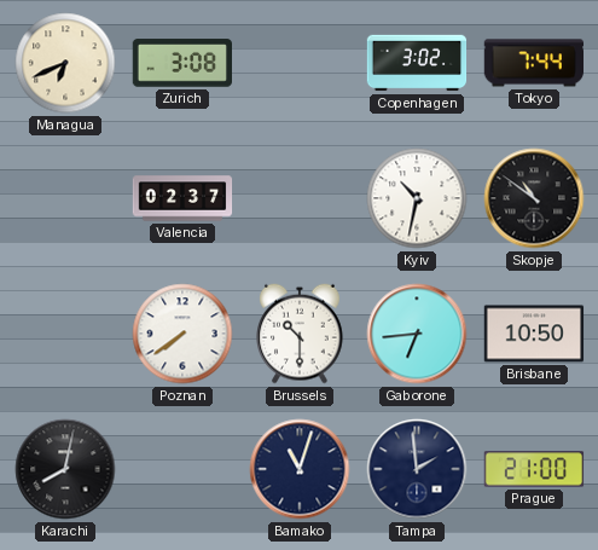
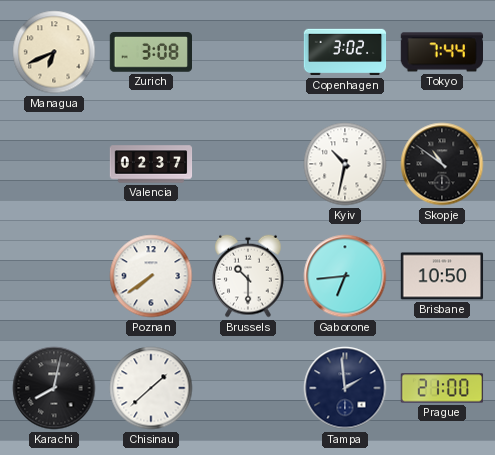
Chisinau: none -> 1:38 (151, 388)
Bamako: 11:03 -> none (300, 469)
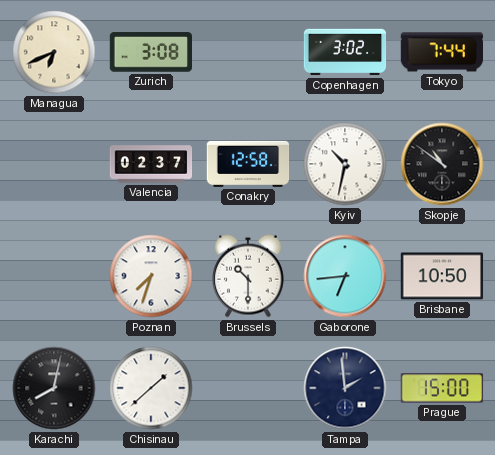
Conakry: none -> 12:58 (248, 164)
Poznan: 7:39 -> 7:33 (151, 276)
Prague: 21:00 -> 15:00 (442, 388)
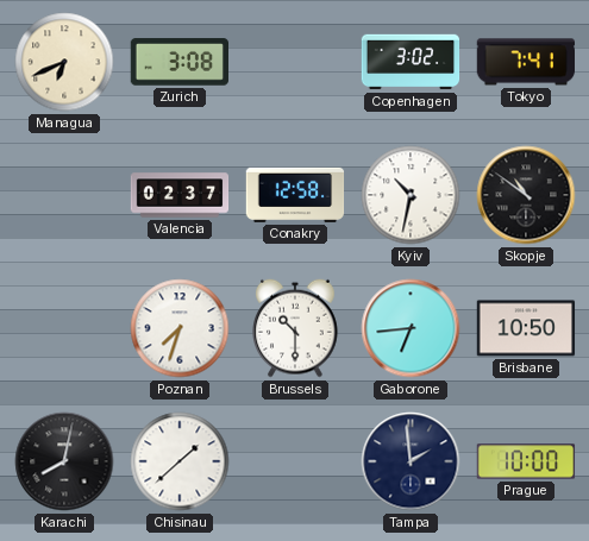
Tokyo: 7:44 -> 7:41 (525, 62)
Prague: 15:00 -> 10:00 (526, 461)
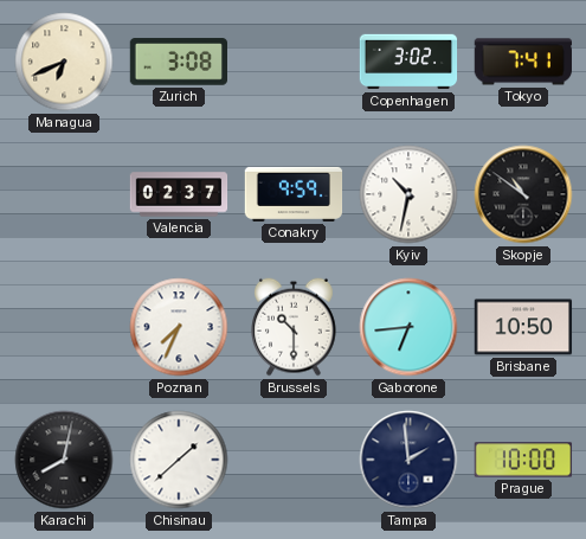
Conakry: 12:58 -> 9:59 (294, 194)
Poznan: 7:33 -> 7:34 (179, 327)
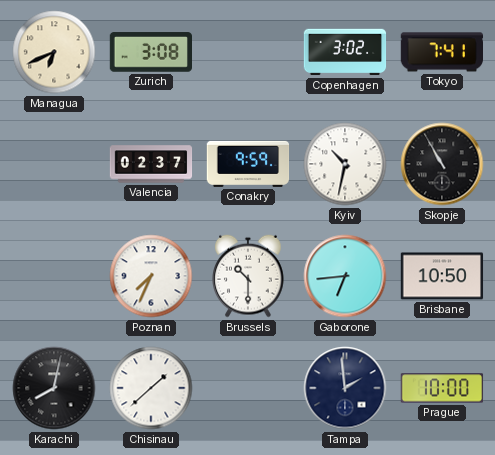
Skopje: 10:51 -> 10:55 (442, 164)
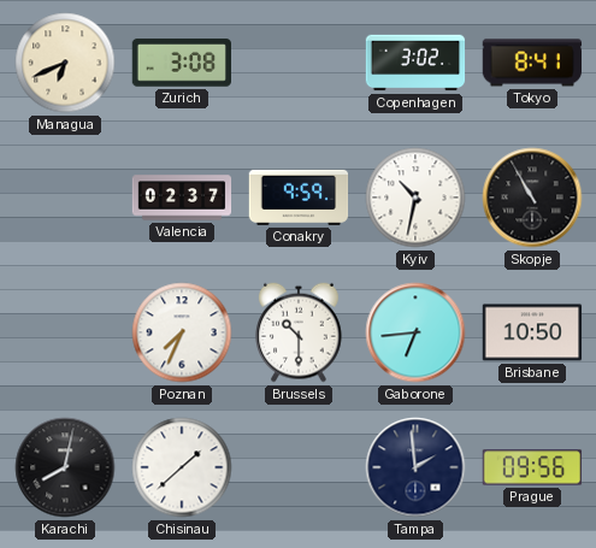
Tokyo: 7:41 -> 8:41 (531, 63)
Prague: 10:00 -> 09:56 (532, 467)
